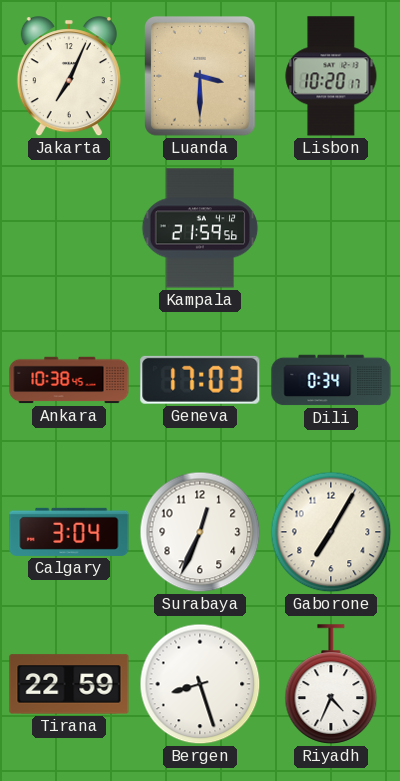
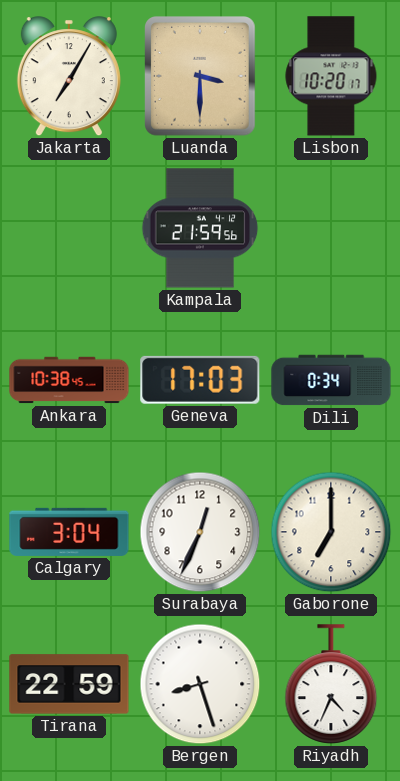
Jakarta: 7:04 -> 7:05 (69, 77)
Gaborone: 7:05 -> 7:00 (331, 532)
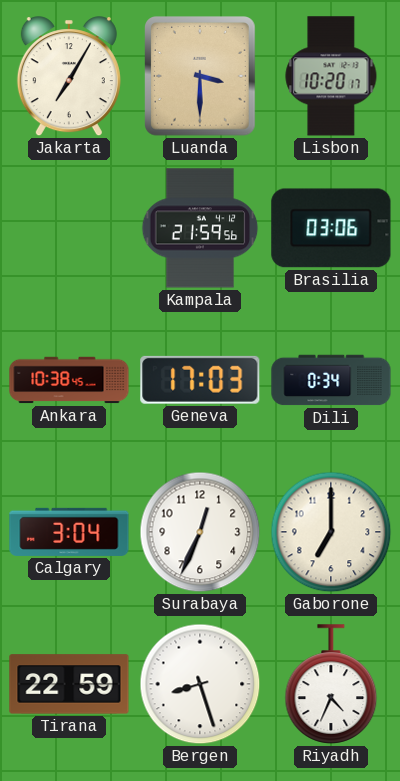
Brasilia: none -> 03:06 (331, 228)
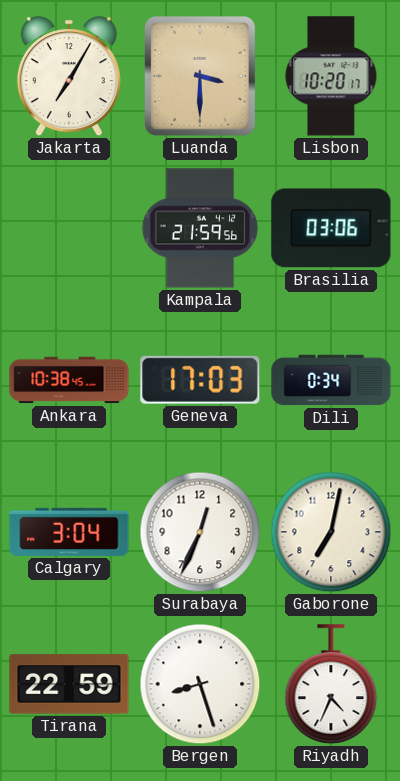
Gaborone: 7:00 -> 7:02 (331, 532)
